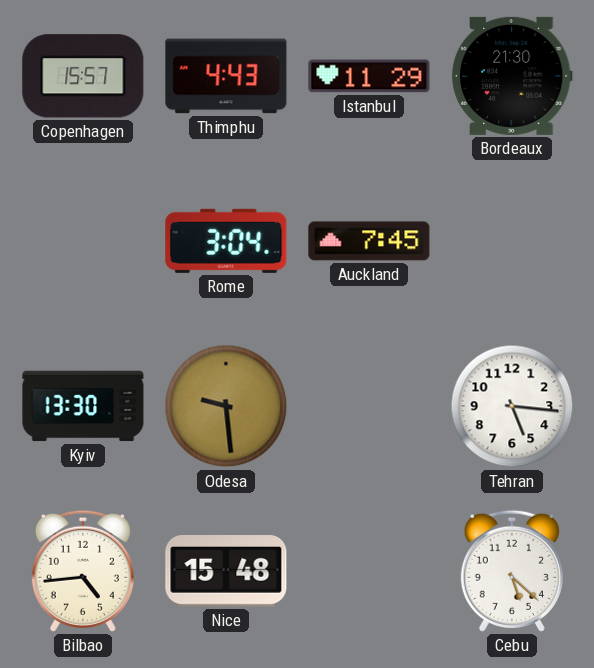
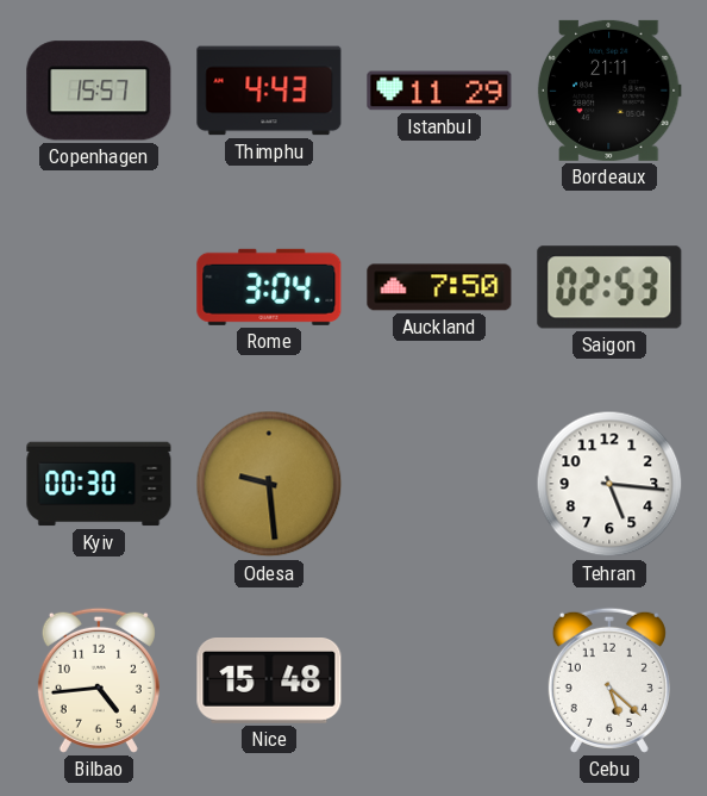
Bordeaux: 21:30 -> 21:11 (609, 91)
Auckland: 7:45 -> 7:50 (439, 287)
Saigon: none -> 02:53 (609, 287)
Kyiv: 13:30 -> 00:30 (99, 484)
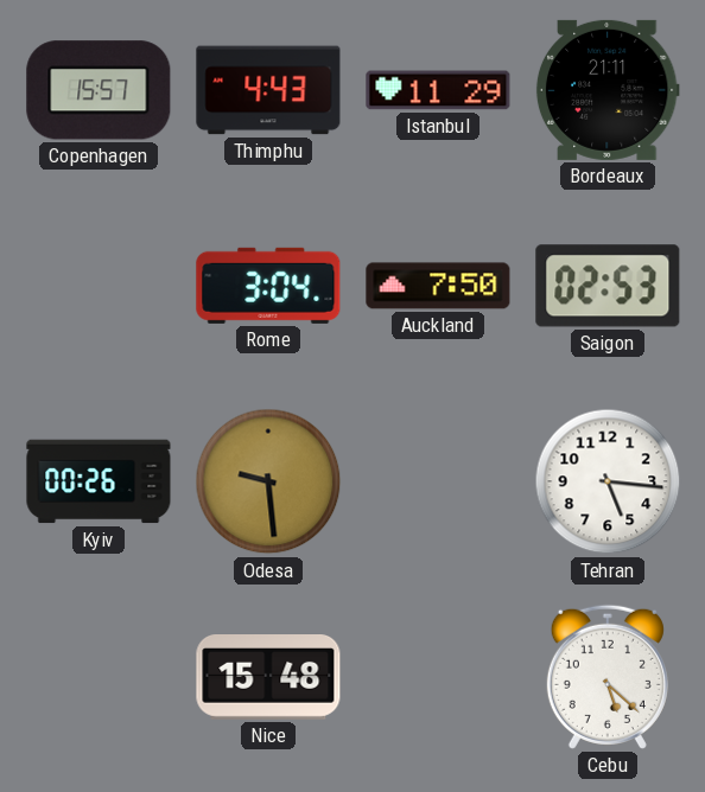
Kyiv: 00:30 -> 00:26 (99, 481)
Bilbao: 4:44 -> none (99, 680)
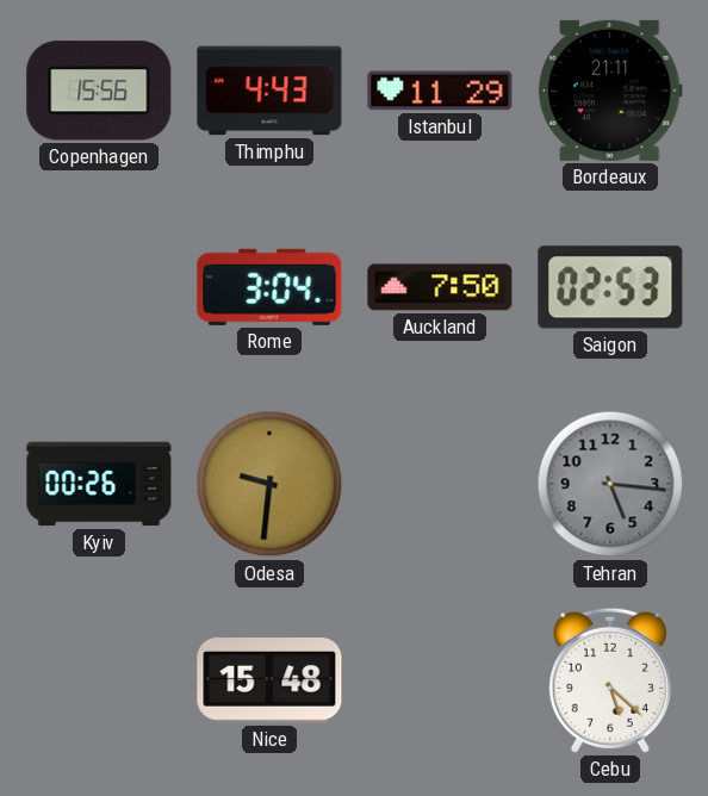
Copenhagen: 15:57 -> 15:56 (99, 91)
Odesa: 9:29 -> 9:31 (269, 484)
Tehran dial: white -> grey (610, 484)
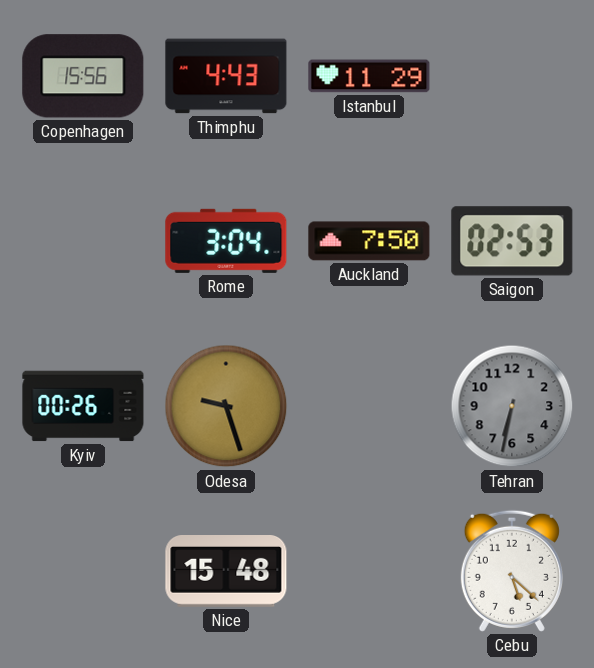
Bordeaux: 21:11 -> none (610, 91)
Odesa: 9:31 -> 9:27 (226, 406)
Tehran: 5:16 -> 6:32 (512, 406)
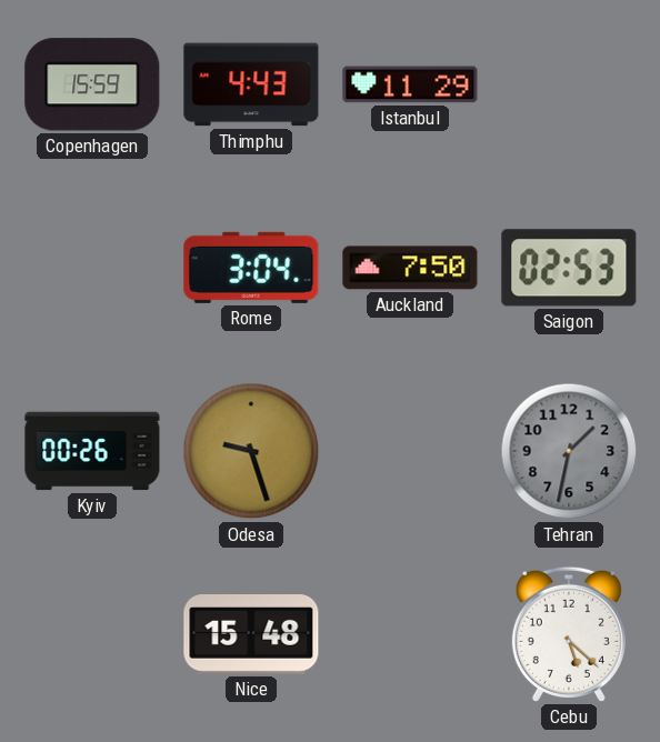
Copenhagen: 15:56 -> 15:59 (92, 84)
Tehran: 6:32 -> 1:32 (569, 451)
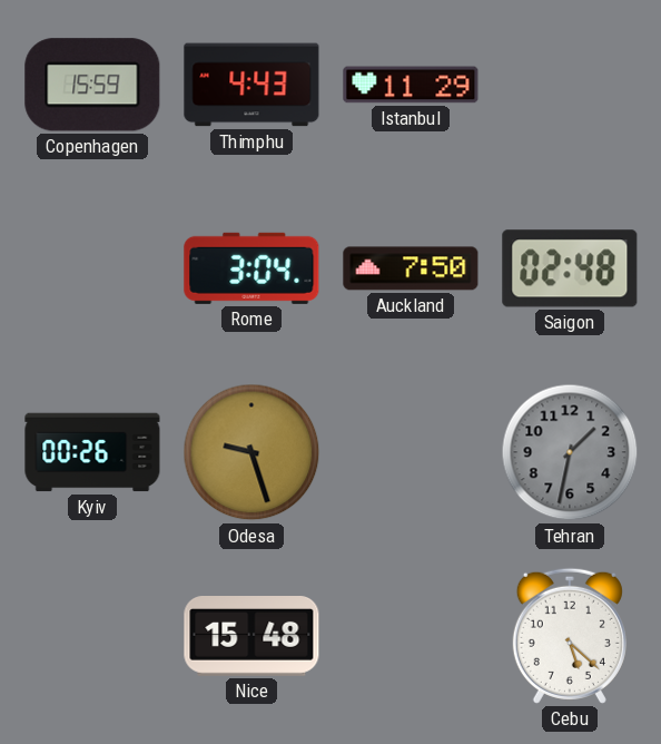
Saigon: 02:53 -> 02:48 (570, 268)
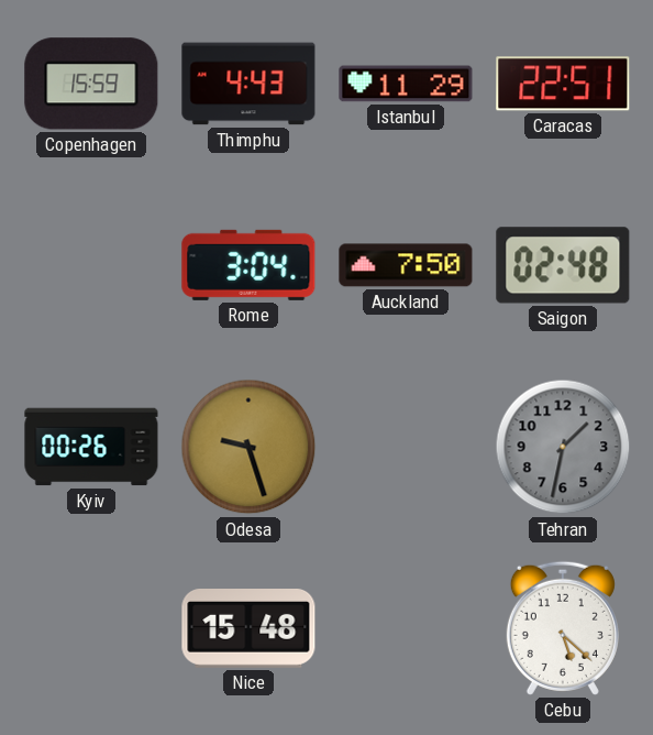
Caracas: none -> 22:51 (563, 84)
